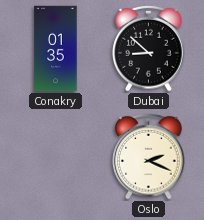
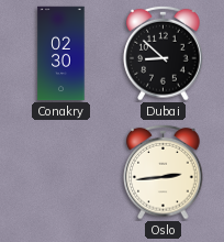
Conakry: 01:35 -> 02:30 (61, 54)
Oslo: 2:19 -> 2:44 (164, 172)
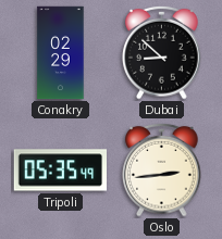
Conakry: 02:30 -> 02:29 (61, 53)
Tripoli: none -> 05:35 (61, 171)
